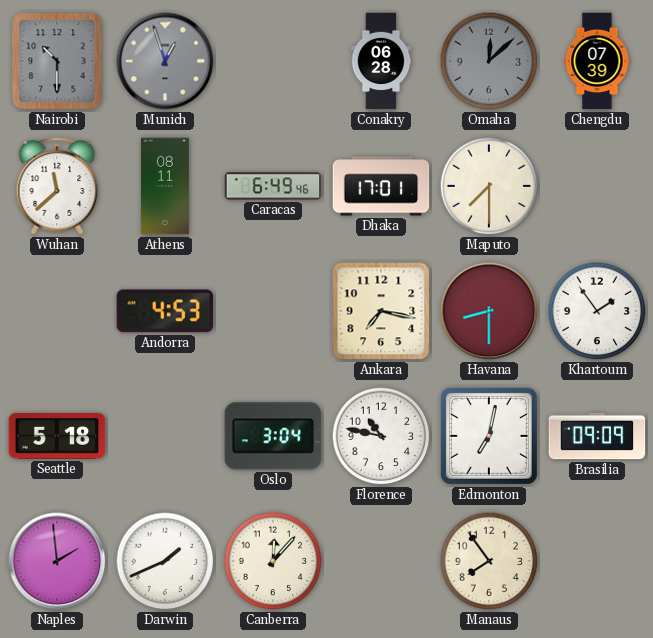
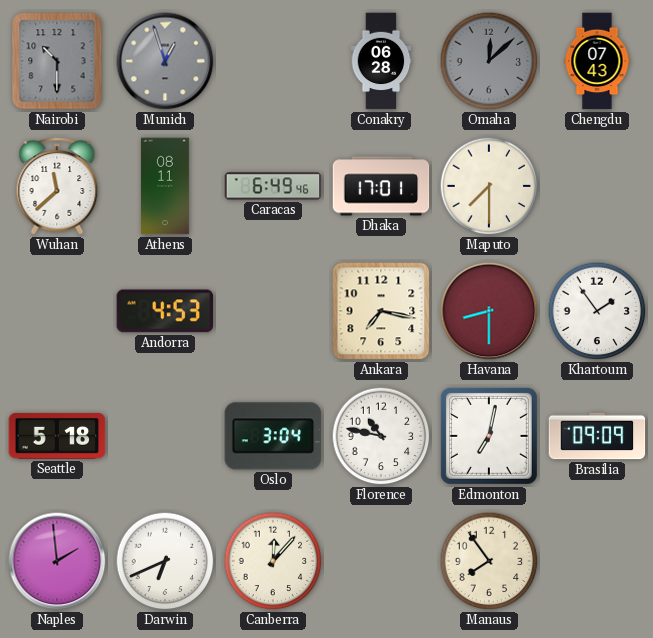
Chengdu: 07:39 -> 07:43 (597, 61)
Darwin: 1:41 -> 6:41 (165, 561)
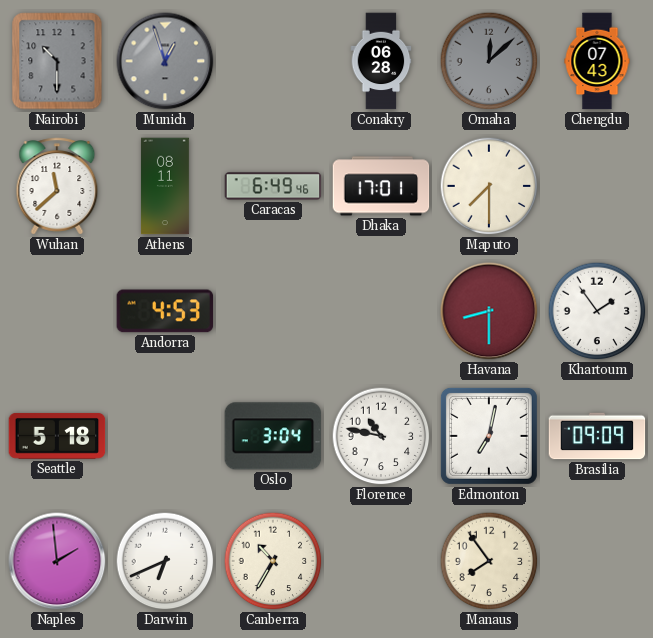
Ankara: 7:17 -> none (381, 311)
Canberra: 12:07 -> 10:35 (273, 561)
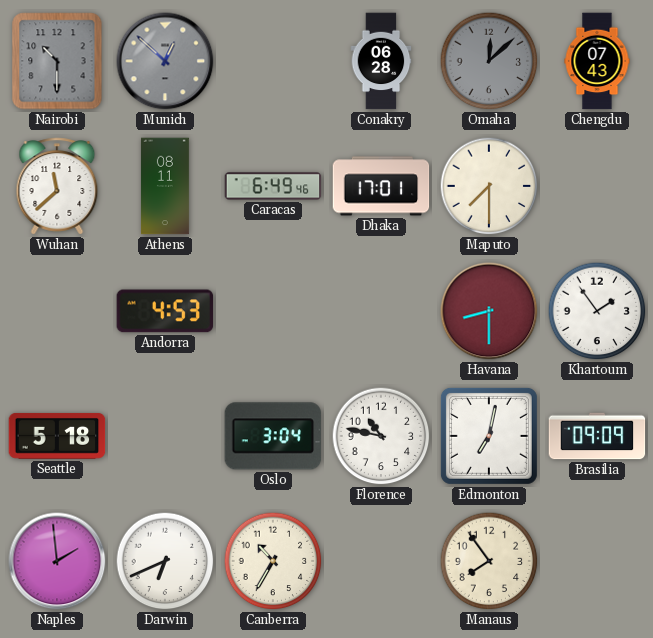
Munich: 12:57 -> 12:52 (165, 61)
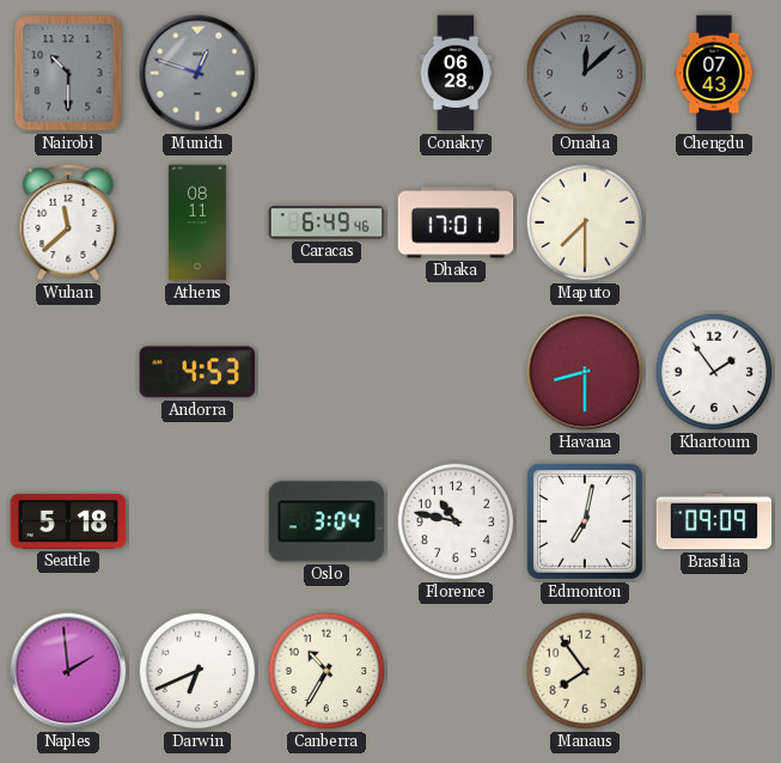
Munich: 12:52 -> 12:48 (197, 73)
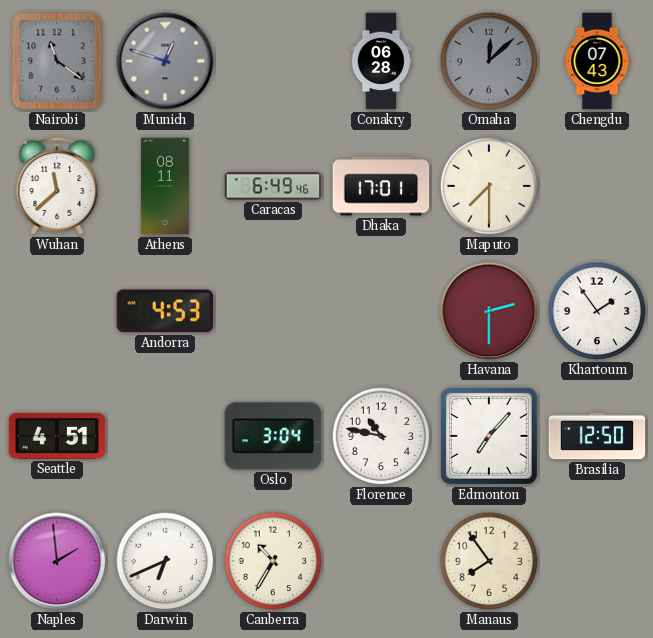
Nairobi: 10:30 -> 11:21 (57, 61)
Havana: 8:30 -> 2:30 (489, 311)
Seattle: 5:18 -> 4:51 (57, 436)
Edmonton: 7:02 -> 7:07 (489, 436)
Brasilia: 09:09 -> 12:50 (597, 436)
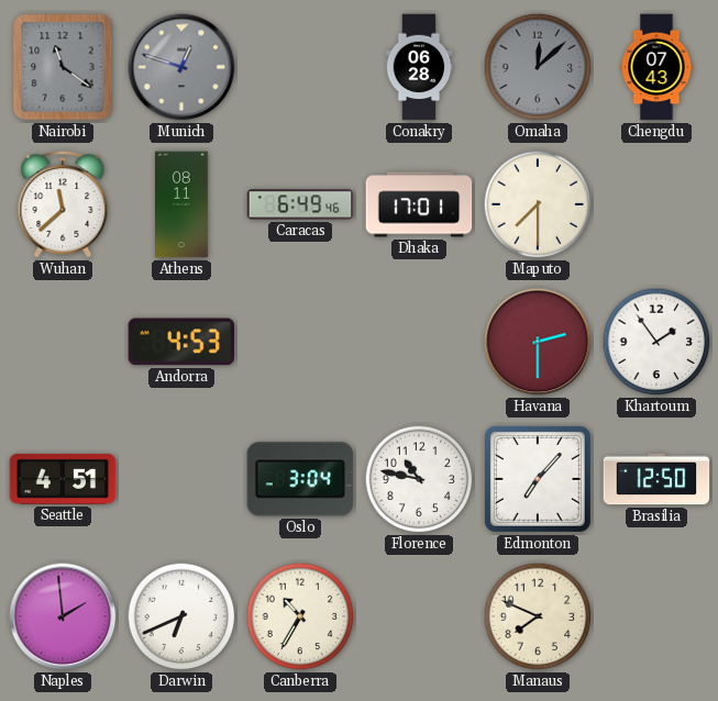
Manaus: 7:54 -> 7:49 (538, 616)
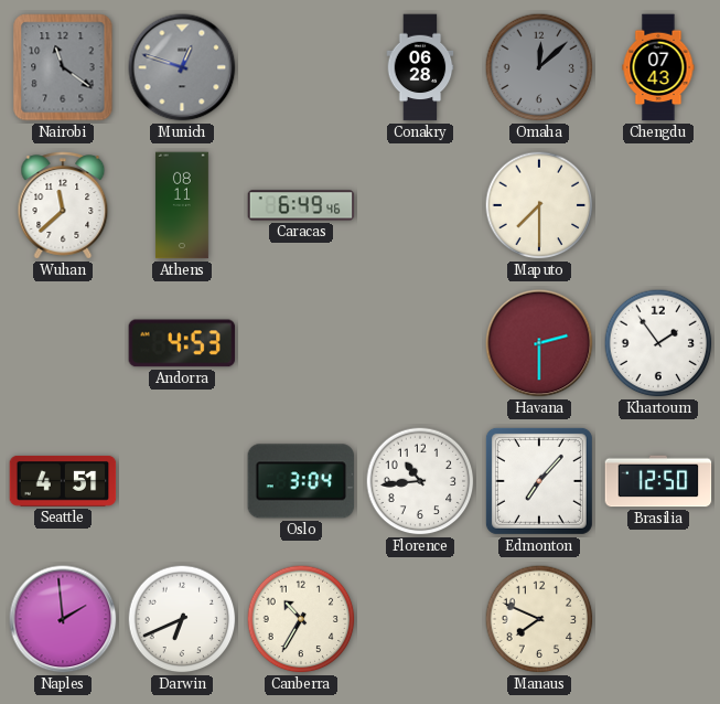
Dhaka: 17:01 -> none (419, 204)
Florence: 10:47 -> 10:44 (420, 481)
